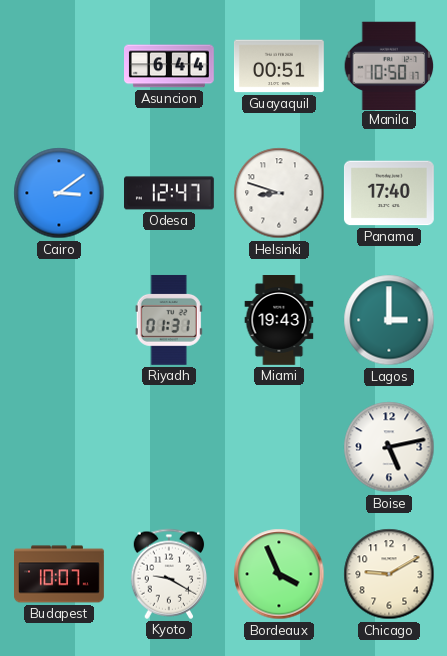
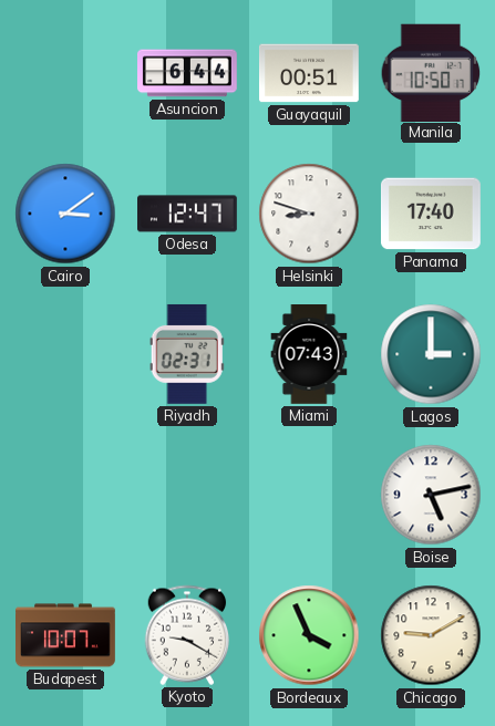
Riyadh: 01:31 -> 02:31 (187, 354)
Miami: 19:43 -> 07:43 (309, 355)
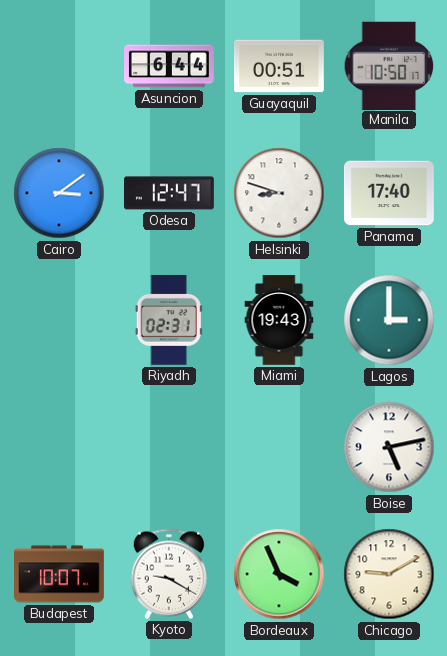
Miami: 07:43 -> 19:43 (279, 321)
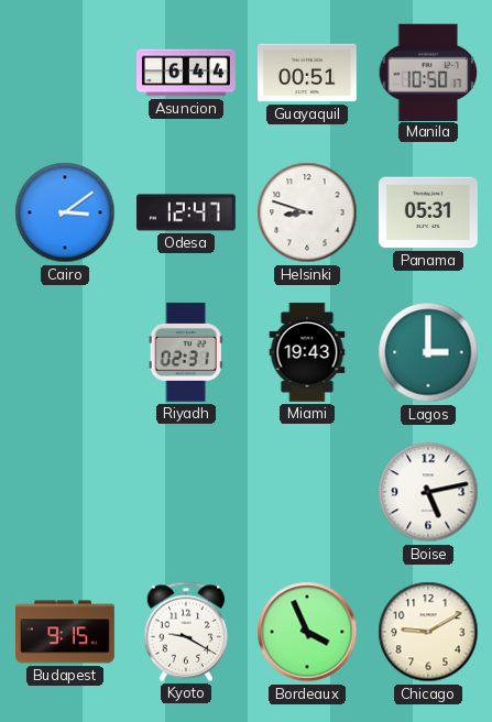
Panama: 17:40 -> 05:31 (428, 212)
Budapest: 10:07 -> 9:15 (66, 632)
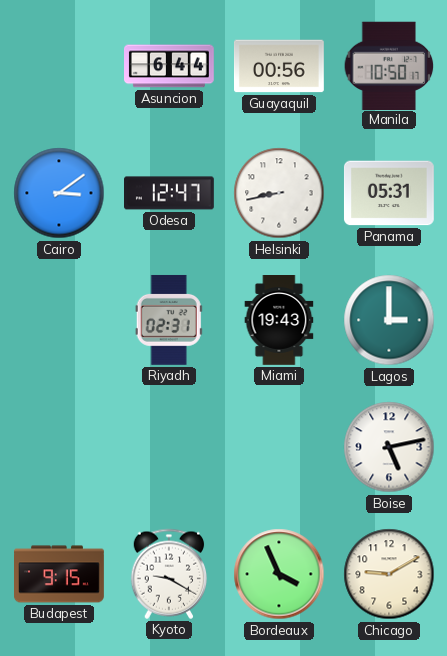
Guayaquil: 00:51 -> 00:56 (280, 66)
Helsinki: 8:48 -> 8:43 (279, 193)
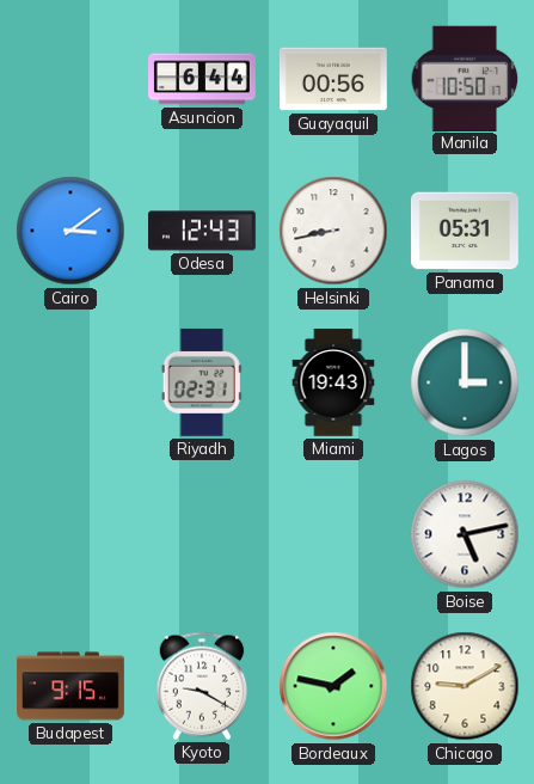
Odesa: 12:47 -> 12:43 (203, 231)
Bordeaux: 3:56 -> 1:47 (333, 686)
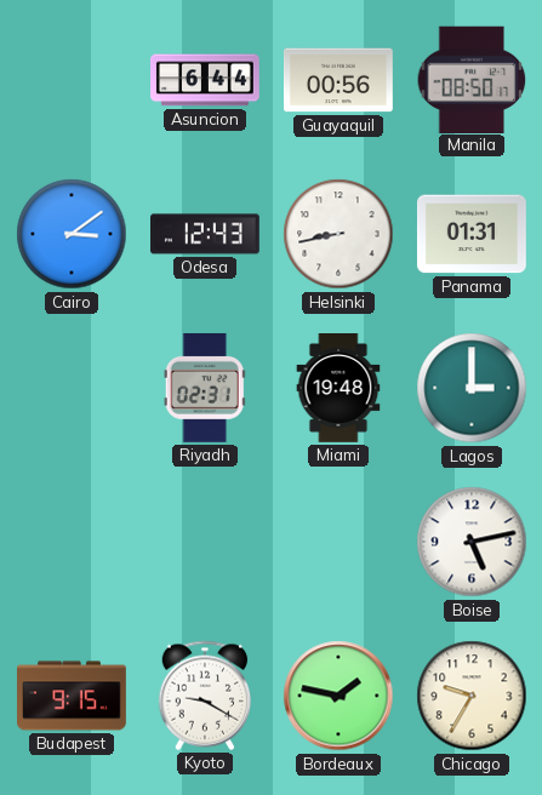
Manila: 10:50 -> 08:50 (472, 79)
Panama: 05:31 -> 01:31 (472, 234)
Miami: 19:43 -> 19:48 (338, 389)
Chicago: 9:10 -> 9:35 (472, 696)
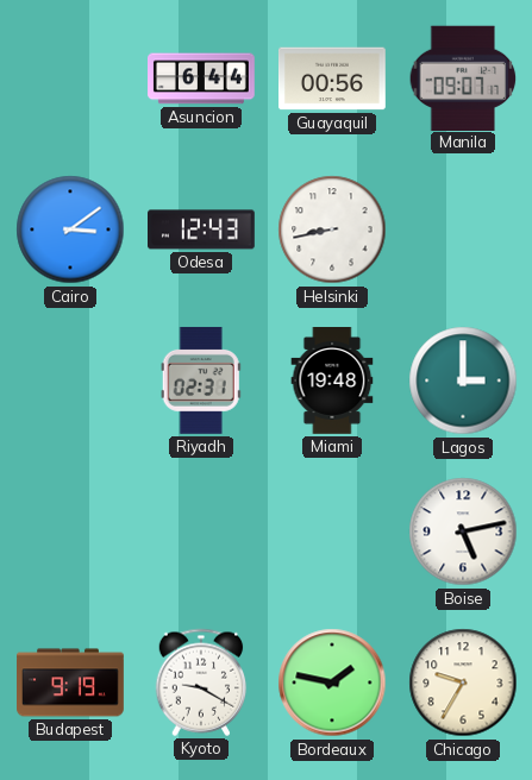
Manila: 08:50 -> 09:07 (463, 77)
Panama: 01:31 -> none (472, 234)
Budapest: 9:15 -> 9:19 (71, 682)
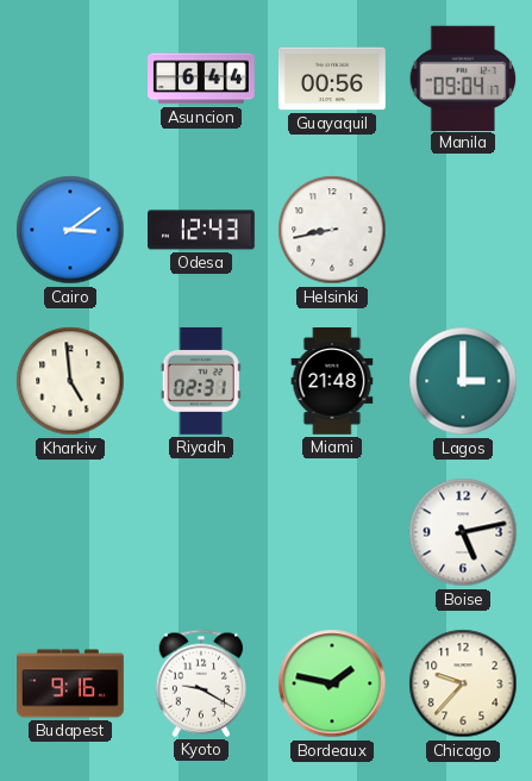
Manila: 09:07 -> 09:04 (463, 77)
Kharkiv: none -> 4:59 (70, 381)
Miami: 19:48 -> 21:48 (332, 382)
Budapest: 9:19 -> 9:16 (71, 683)
Chicago: 9:35 -> 9:37 (463, 683)
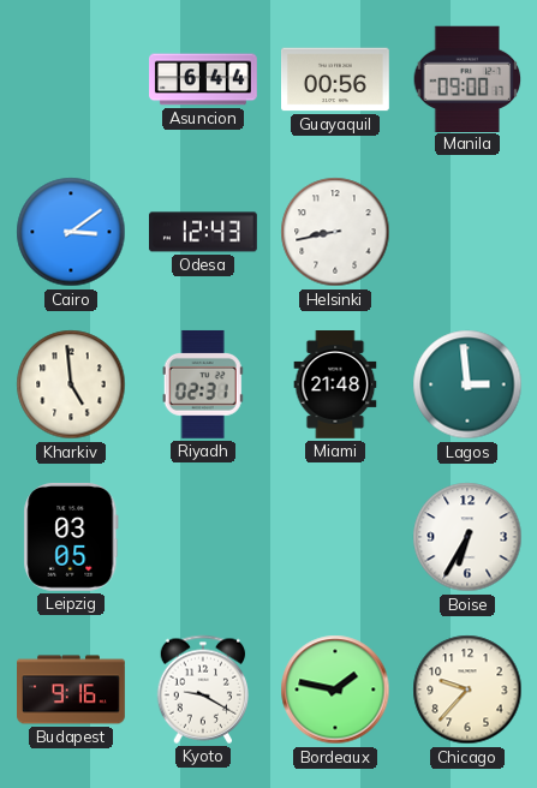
Manila: 09:04 -> 09:00 (467, 78)
Lagos: 3:00 -> 2:59 (467, 384)
Leipzig: none -> 03:05 (71, 537)
Boise: 5:13 -> 6:35 (467, 537)
